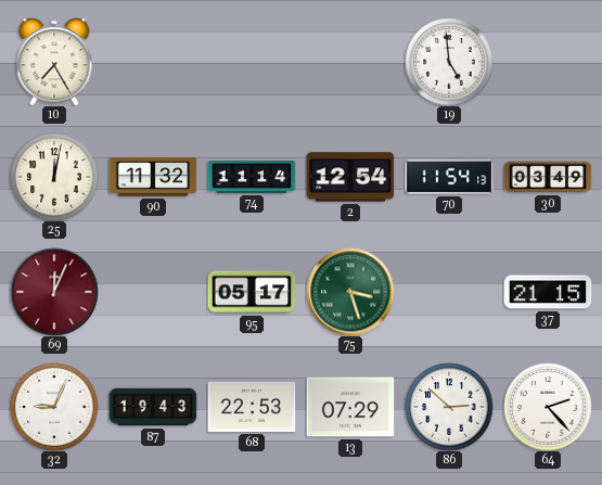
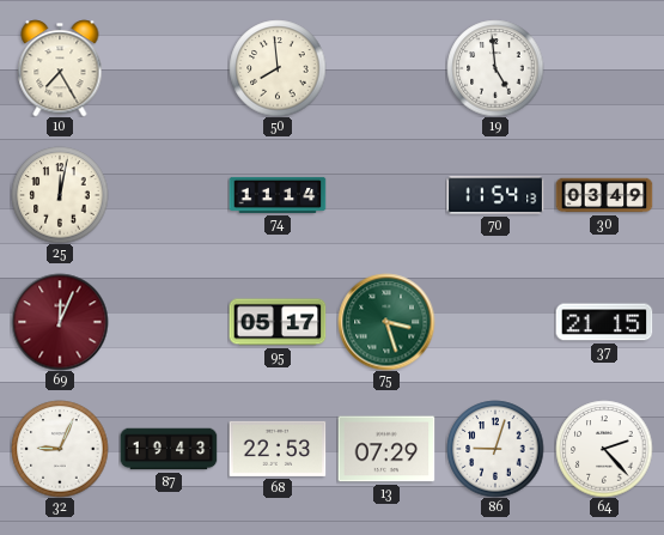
50: none -> 7:59 (278, 68)
90: 11:32 -> none (153, 177)
2: 12:54 -> none (350, 177)
86: 2:52 -> 9:03 (495, 449)
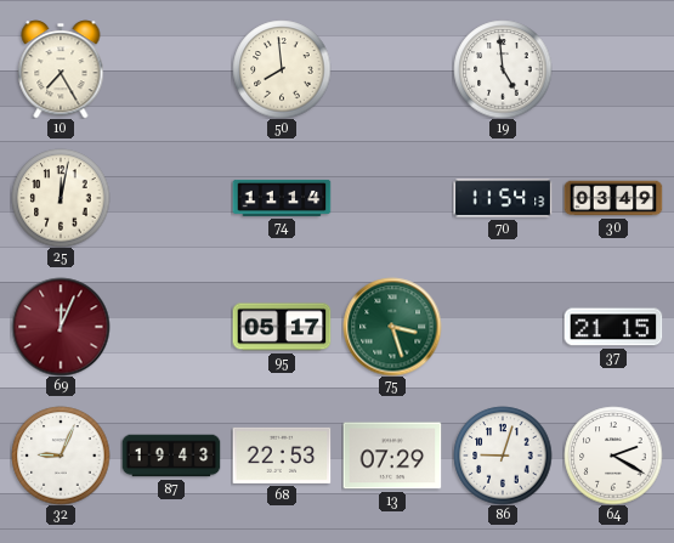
64: 2:23 -> 2:20 (613, 456)
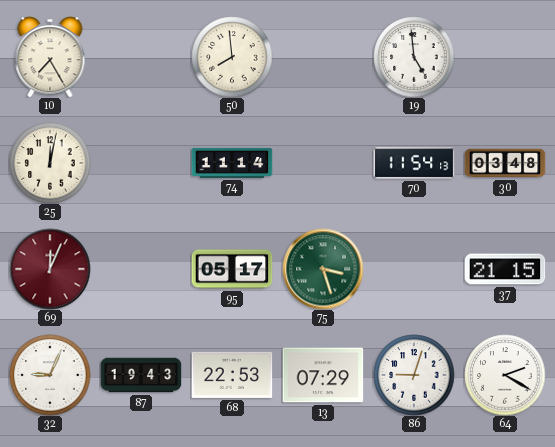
30: 03:49 -> 03:48 (505, 163)
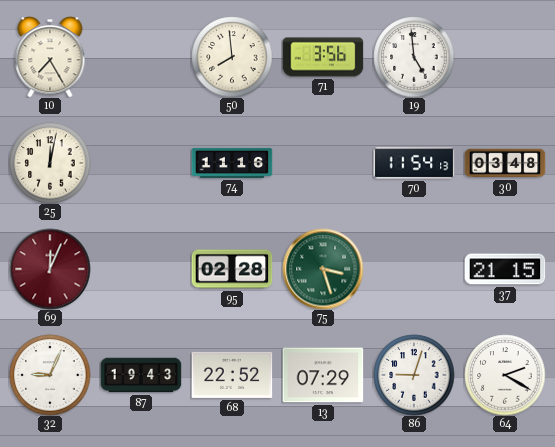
71: none -> 3:56 (323, 57)
74: 11:14 -> 11:16 (232, 163)
95: 05:17 -> 02:28 (232, 269)
68: 22:53 -> 22:52 (232, 375)
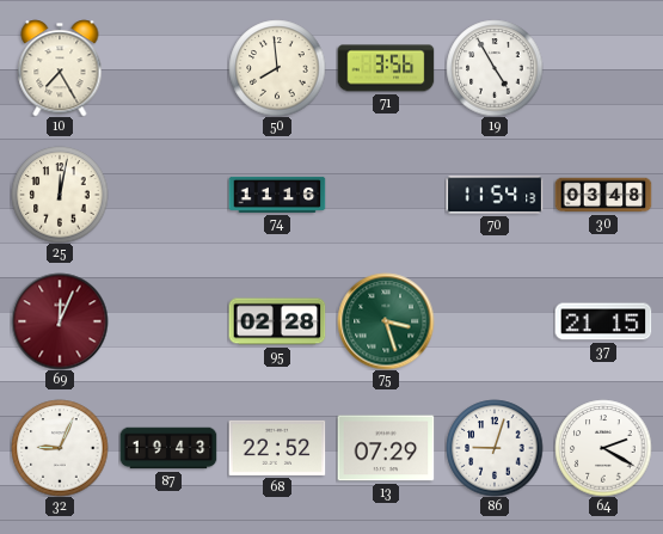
19: 4:59 -> 4:55 (495, 68)
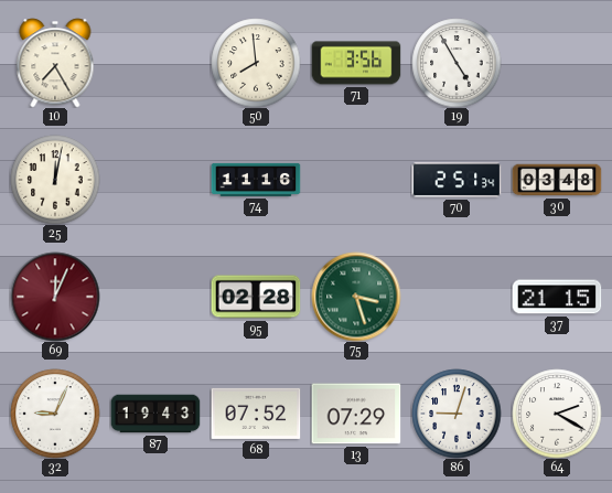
70: 11:54 -> 2:51 (457, 180)
68: 22:52 -> 07:52 (256, 414)
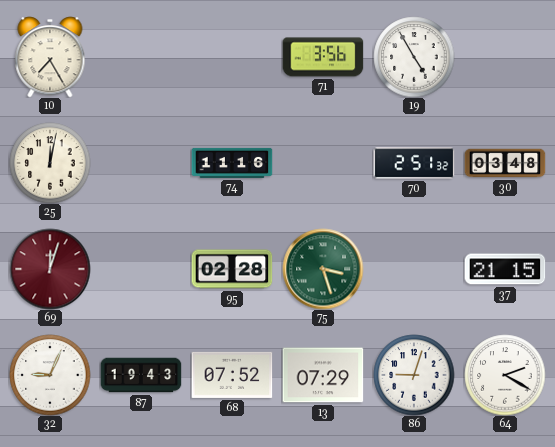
50: 7:59 -> none (256, 63)
70: 2:51:34 -> 2:51:32 (414, 163)
69: 12:04 -> 12:03 (50, 269)
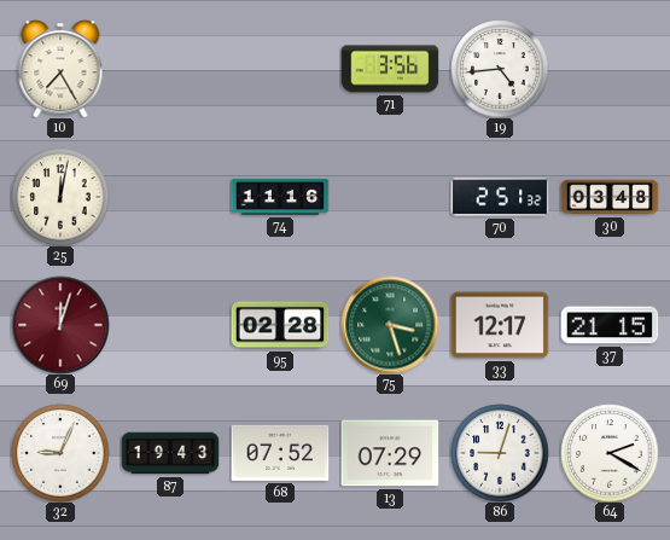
19: 4:55 -> 4:44 (500, 69)
33: none -> 12:17 (500, 325)
